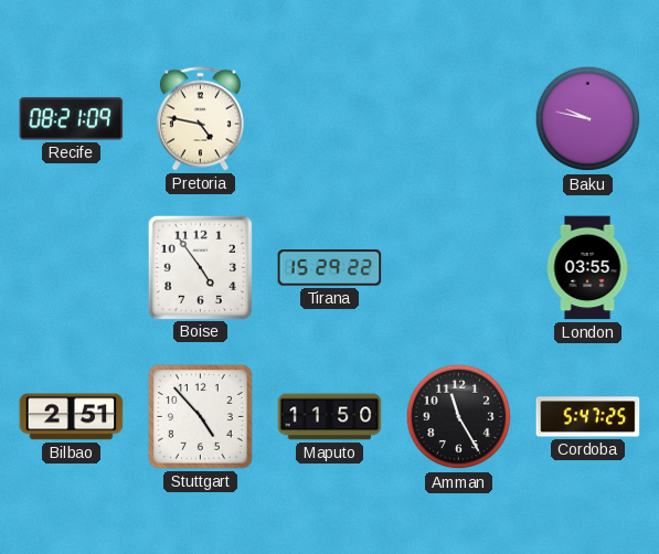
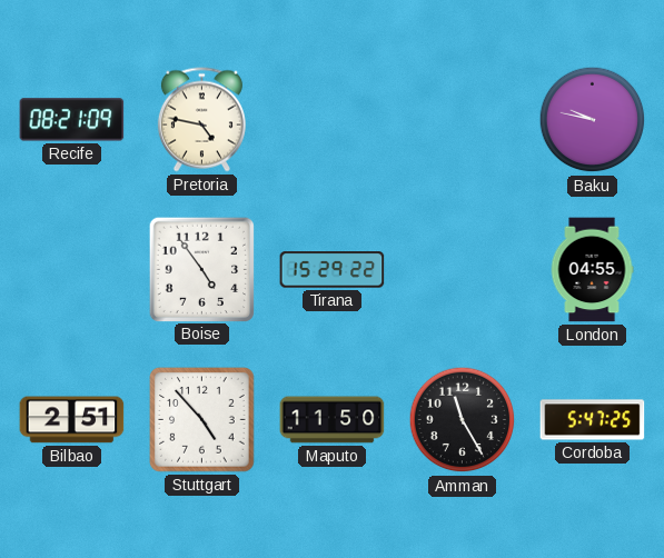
London: 03:55 -> 04:55 (592, 270)
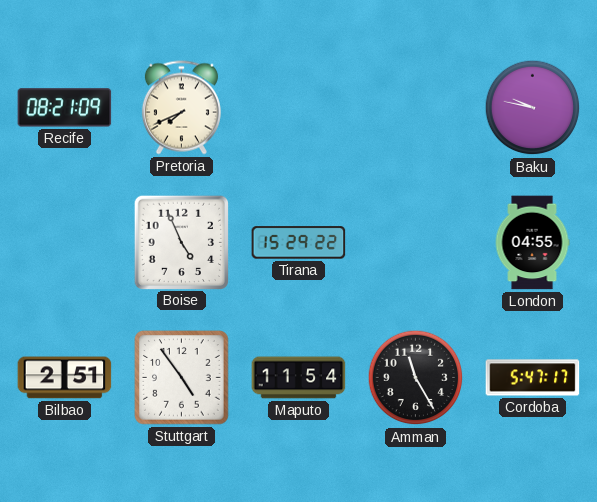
Pretoria: 4:47 -> 7:41 (181, 108)
Boise: 4:54 -> 4:56 (181, 242)
Stuttgart: 4:53 -> 4:54 (182, 378)
Maputo: 11:50 -> 11:54 (299, 378)
Cordoba: 5:47:25 -> 5:47:17 (533, 378)
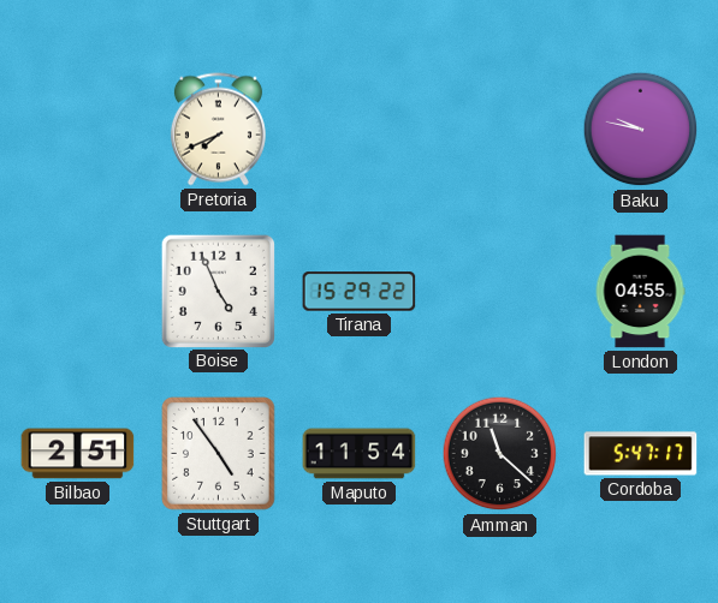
Recife: 08:21 -> none (65, 108)
Amman: 11:25 -> 11:22 (500, 454)
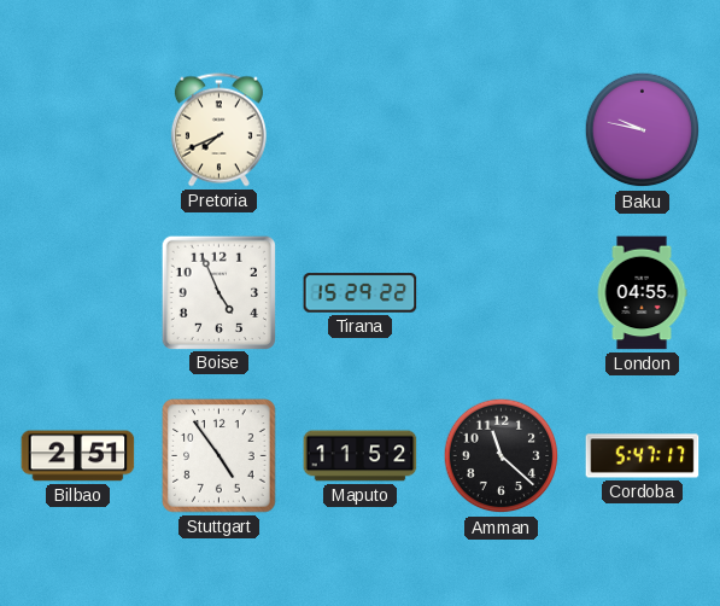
Maputo: 11:54 -> 11:52 (361, 456)
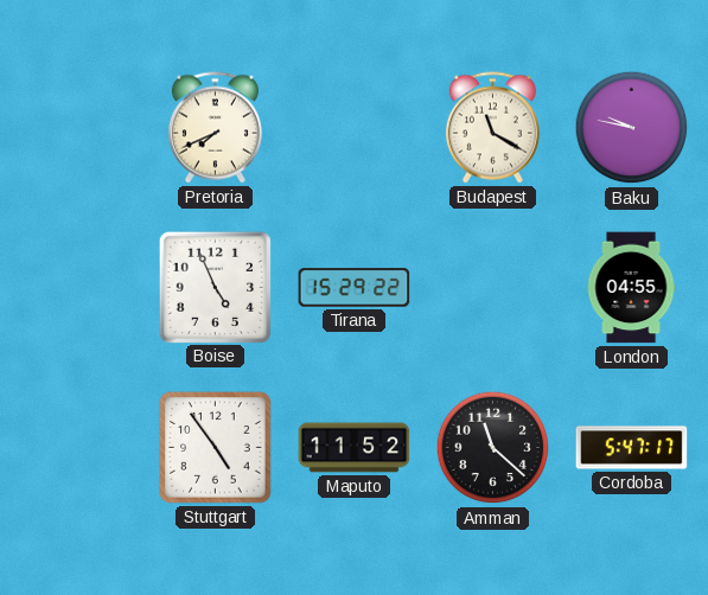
Budapest: none -> 11:20 (492, 128)
Bilbao: 2:51 -> none (78, 456)
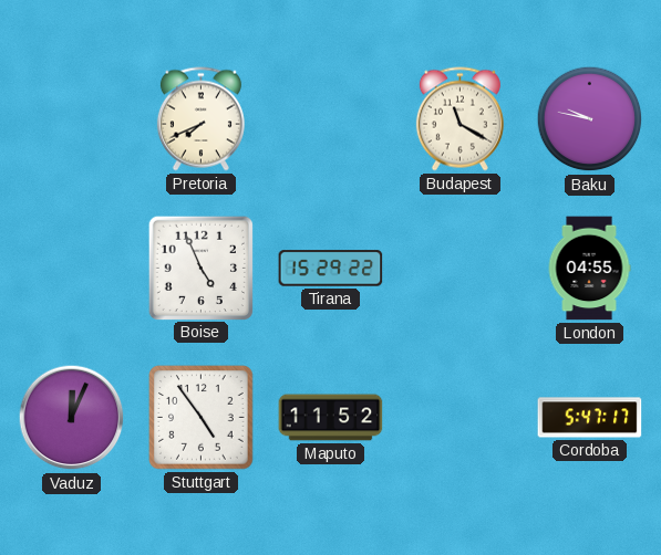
Vaduz: none -> 12:04 (72, 418)
Amman: 11:22 -> none (493, 448)
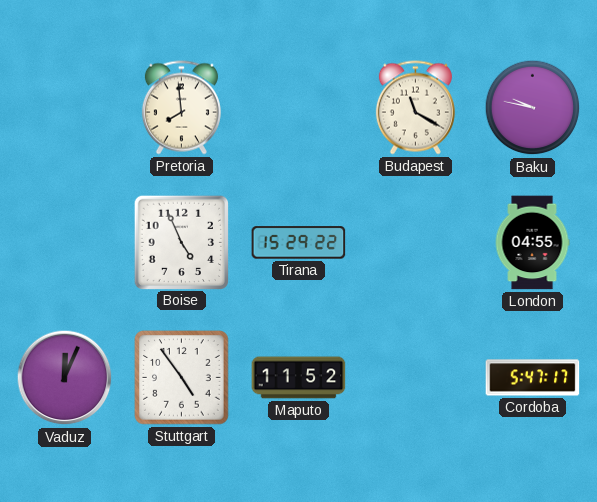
Pretoria: 7:41 -> 7:59 (181, 108)
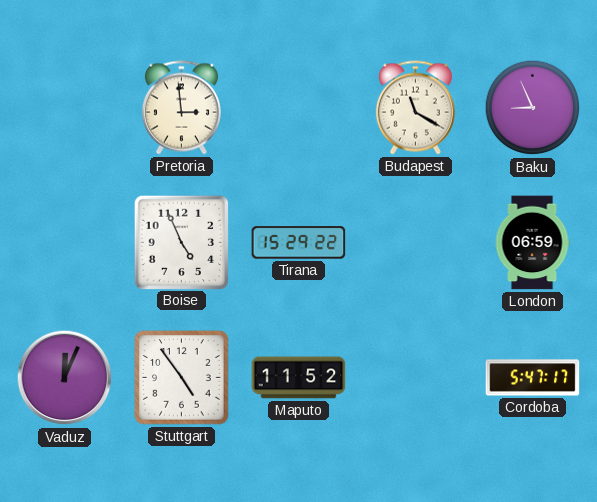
Pretoria: 7:59 -> 2:59 (181, 108)
Baku: 9:47 -> 8:56 (533, 108)
London: 04:55 -> 06:59 (532, 243)
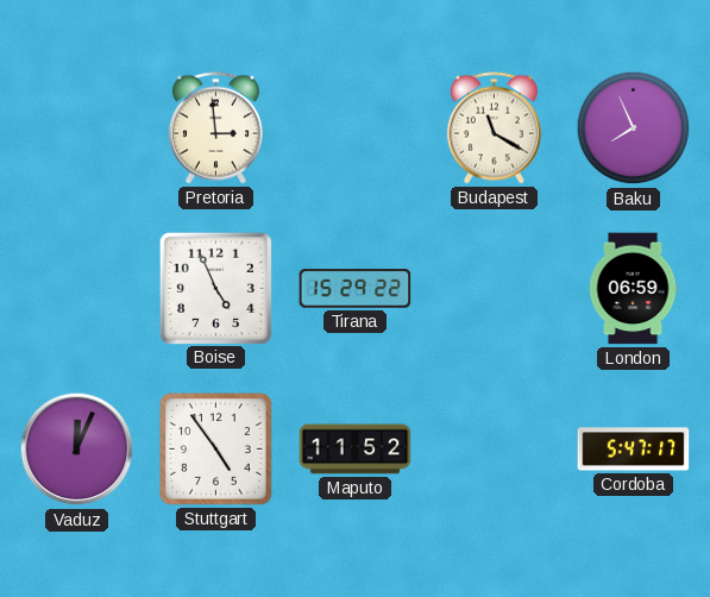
Baku: 8:56 -> 7:56 (634, 128)
